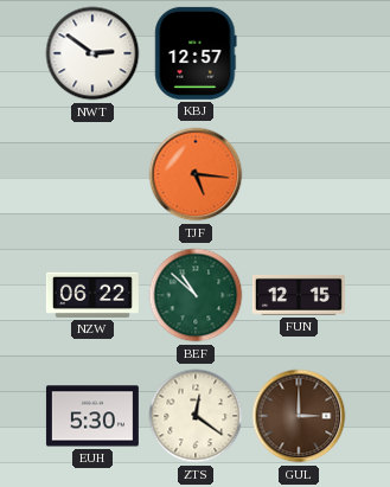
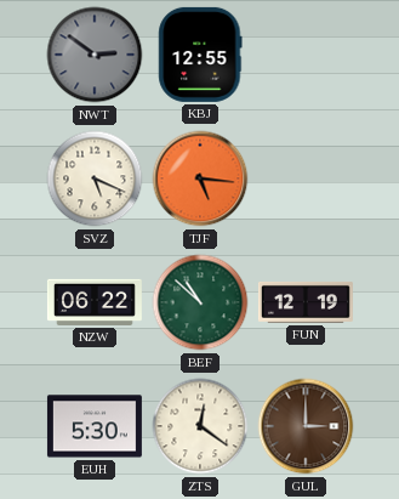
NWT dial: white -> grey (95, 55)
KBJ: 12:57 -> 12:55 (200, 55)
SVZ: none -> 5:19 (95, 178)
FUN: 12:15 -> 12:19 (306, 302)
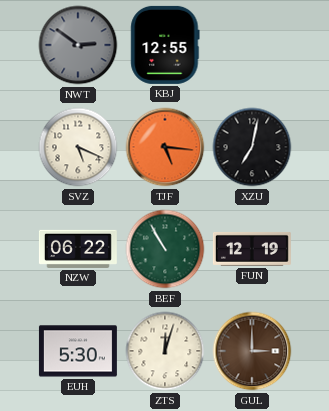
XZU: none -> 7:02 (252, 147)
BEF: 10:52 -> 10:55 (165, 249)
ZTS: 12:21 -> 12:03 (165, 351)
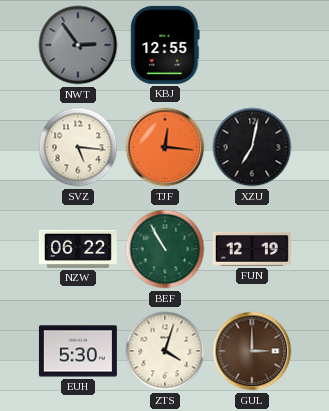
NWT: 2:51 -> 2:54 (78, 45)
SVZ: 5:19 -> 5:16 (78, 147)
TJF: 5:16 -> 12:16 (165, 147)
ZTS: 12:03 -> 4:03 (165, 351)
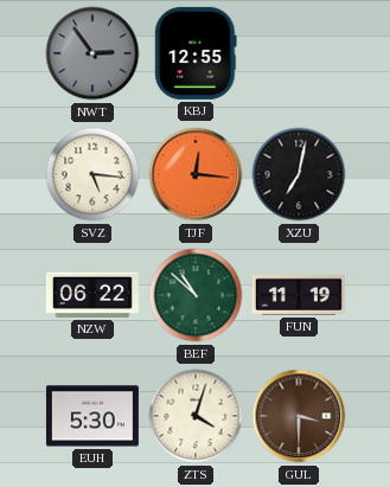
BEF: 10:55 -> 10:52 (196, 295)
FUN: 12:19 -> 11:19 (299, 295)
GUL: 3:00 -> 3:30 (299, 416)
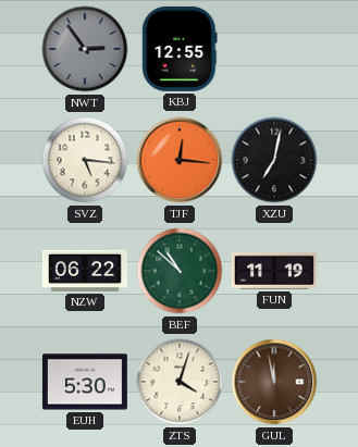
GUL: 3:30 -> 11:58 (274, 382)
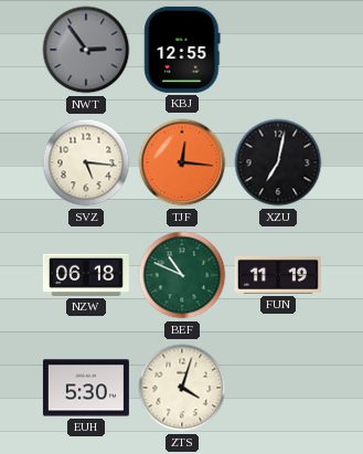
NZW: 06:22 -> 06:18 (86, 275)
BEF: 10:52 -> 10:49 (182, 275)
GUL: 11:58 -> none (274, 382)
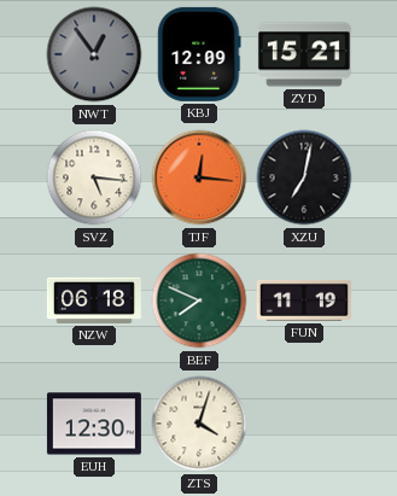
NWT: 2:54 -> 12:54 (94, 54)
KBJ: 12:55 -> 12:09 (199, 54)
ZYD: none -> 15:21 (304, 54)
BEF: 10:49 -> 7:49 (199, 300)
EUH: 5:30 -> 12:30 (94, 424)
